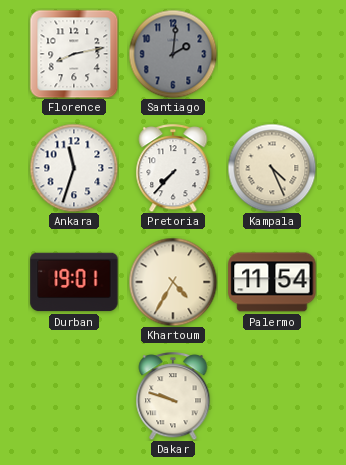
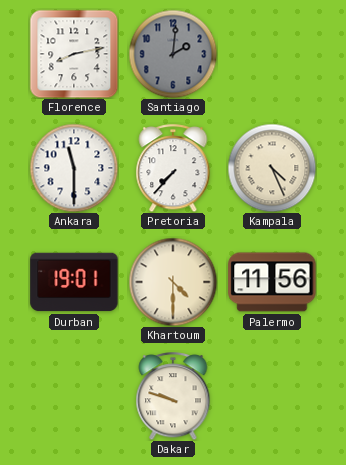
Ankara: 11:33 -> 11:30 (74, 168)
Khartoum: 4:35 -> 4:30 (173, 282)
Palermo: 11:54 -> 11:56 (272, 282)
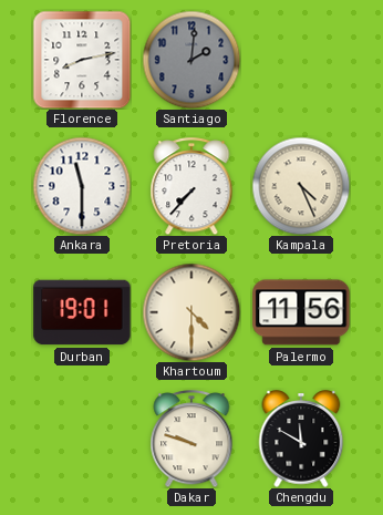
Chengdu: none -> 11:50 (301, 439)
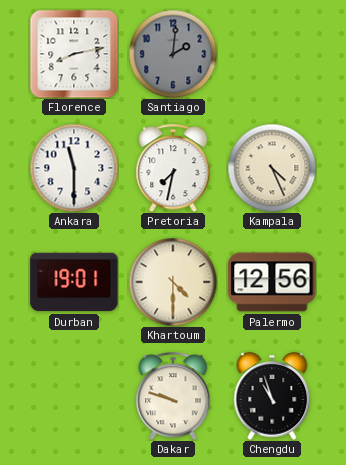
Pretoria: 7:37 -> 7:32 (173, 168)
Palermo: 11:56 -> 12:56 (272, 282)
Chengdu: 11:50 -> 10:57 (272, 396)
